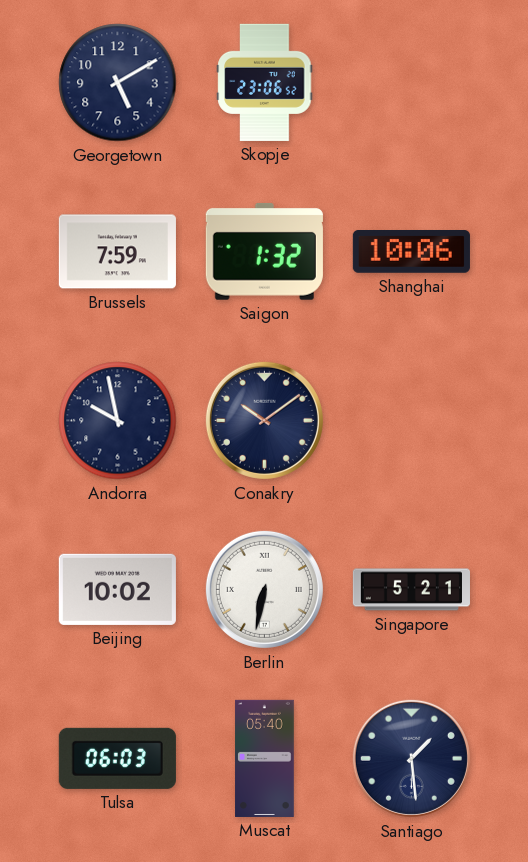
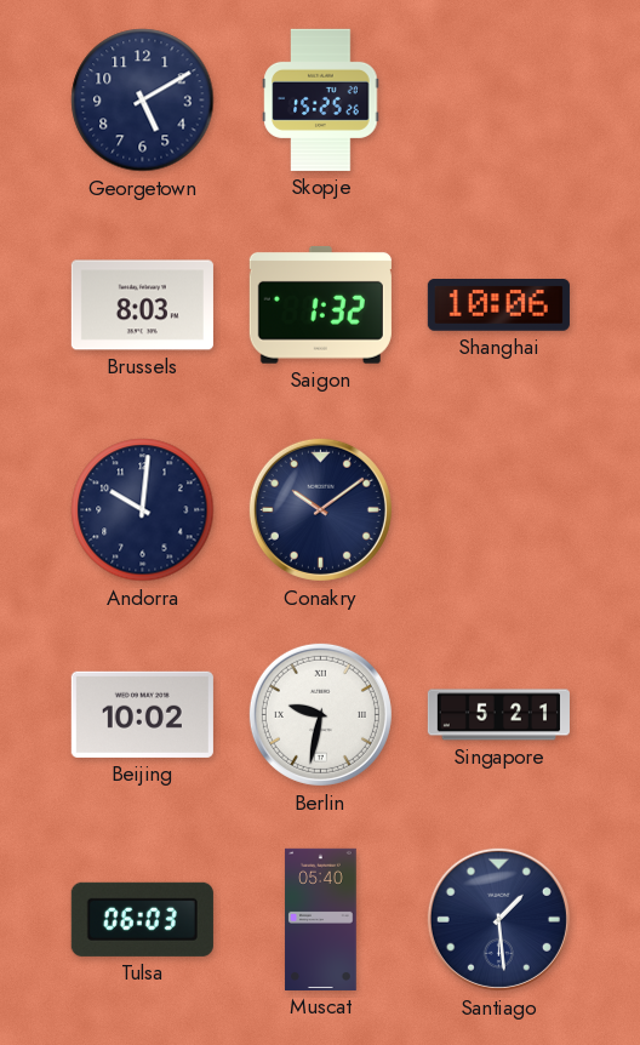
Skopje: 23:06 -> 15:25 (321, 99)
Brussels: 7:59 -> 8:03 (142, 305)
Andorra: 9:58 -> 10:01 (143, 510)
Berlin: 6:32 -> 9:32 (320, 714)
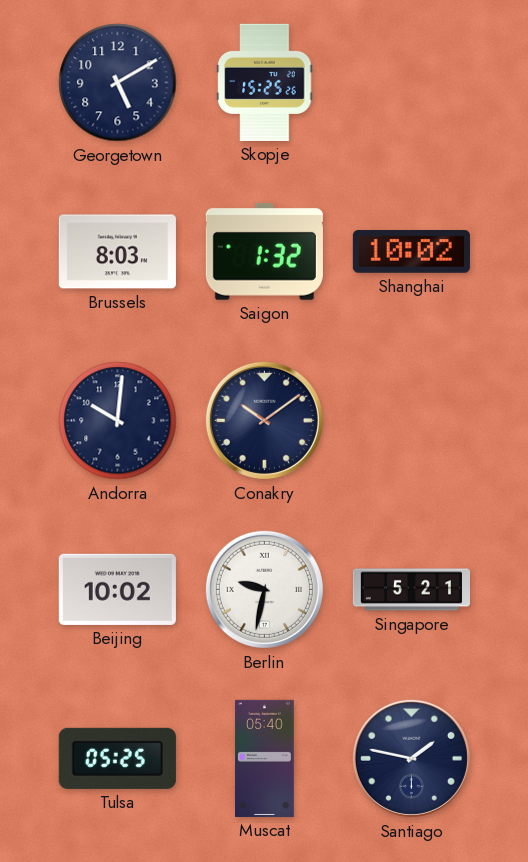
Shanghai: 10:06 -> 10:02 (411, 252)
Tulsa: 06:03 -> 05:25 (117, 758)
Santiago: 1:29 -> 1:47 (411, 758)
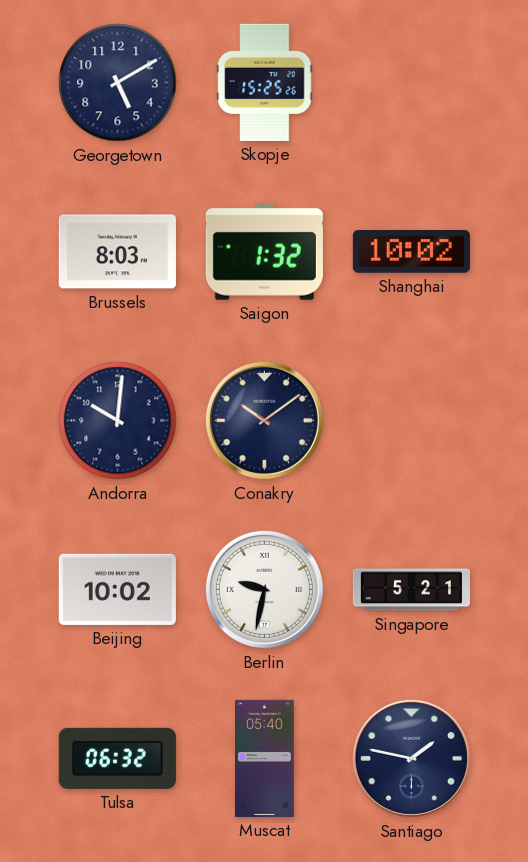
Tulsa: 05:25 -> 06:32 (117, 758)
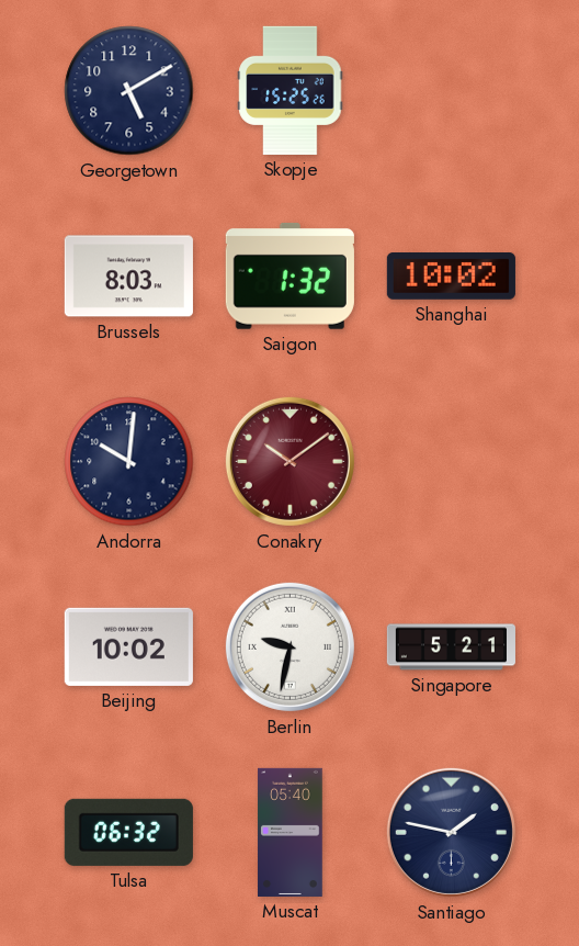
Conakry dial: navy -> burgundy (289, 461)
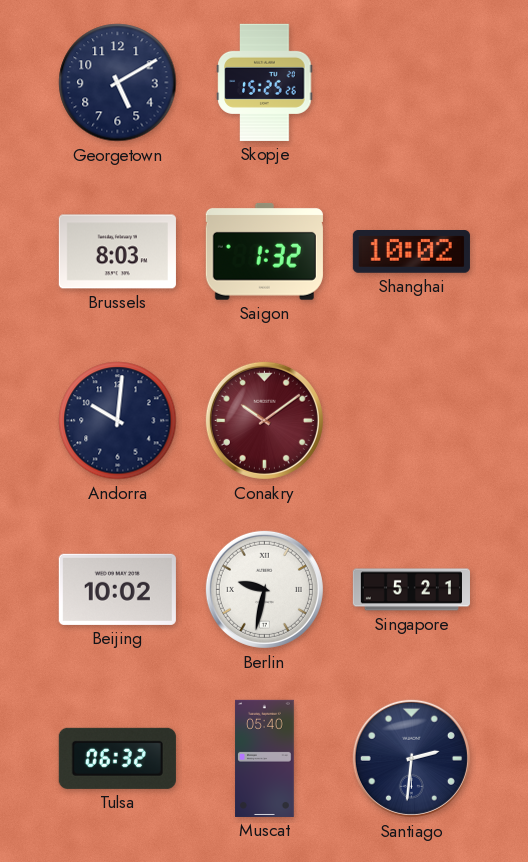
Santiago: 1:47 -> 2:31 (411, 758)
